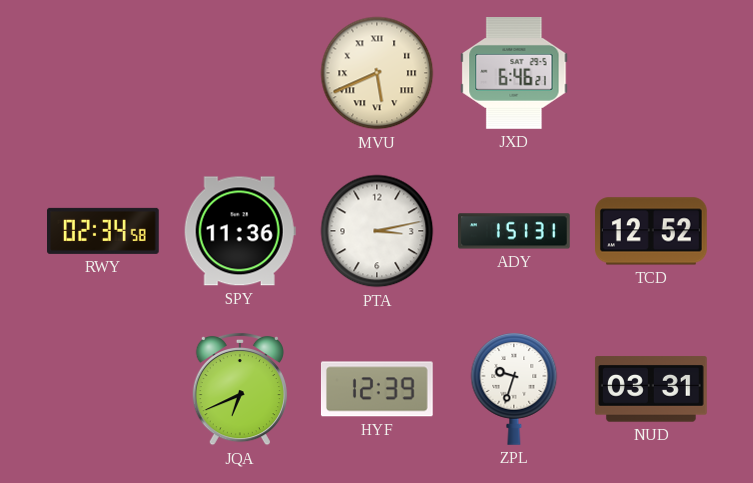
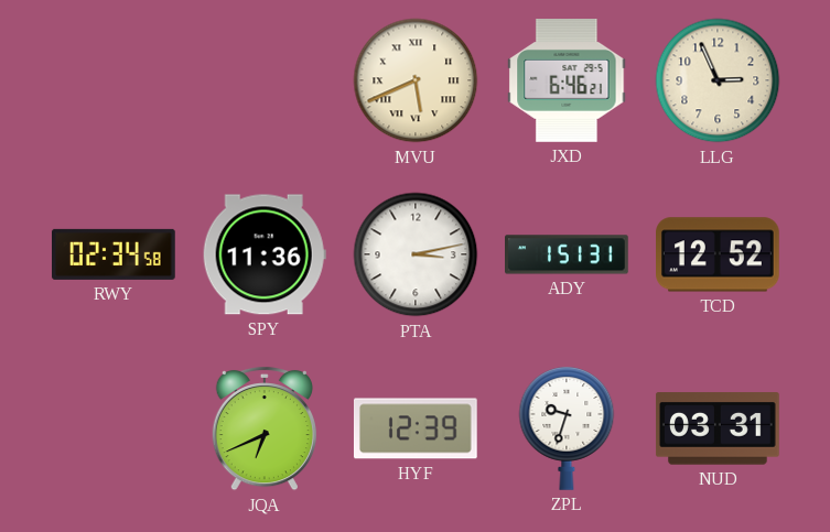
LLG: none -> 2:56 (718, 80)
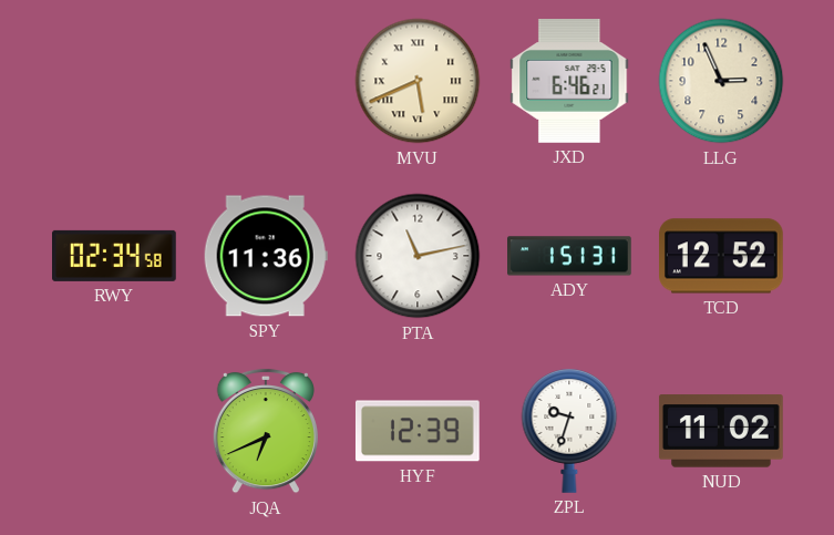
PTA: 3:13 -> 11:13 (418, 256)
NUD: 03:31 -> 11:02 (721, 431)
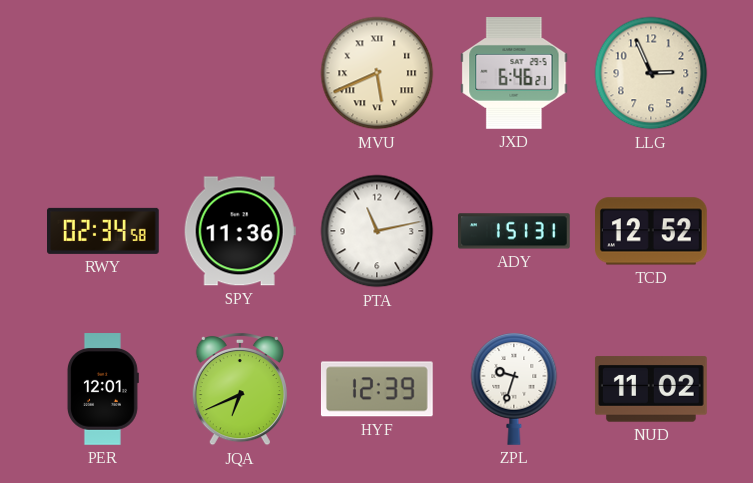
PER: none -> 12:01 (102, 389)
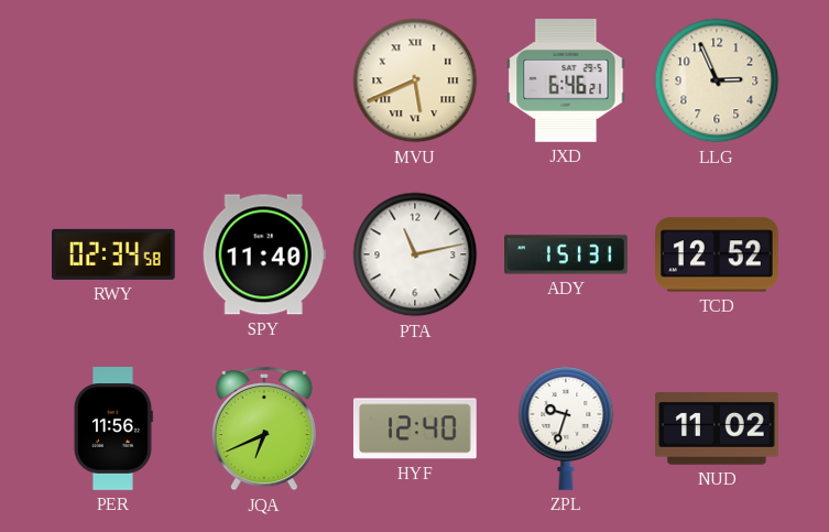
SPY: 11:36 -> 11:40 (264, 254)
PER: 12:01 -> 11:56 (112, 428)
HYF: 12:39 -> 12:40 (415, 428)
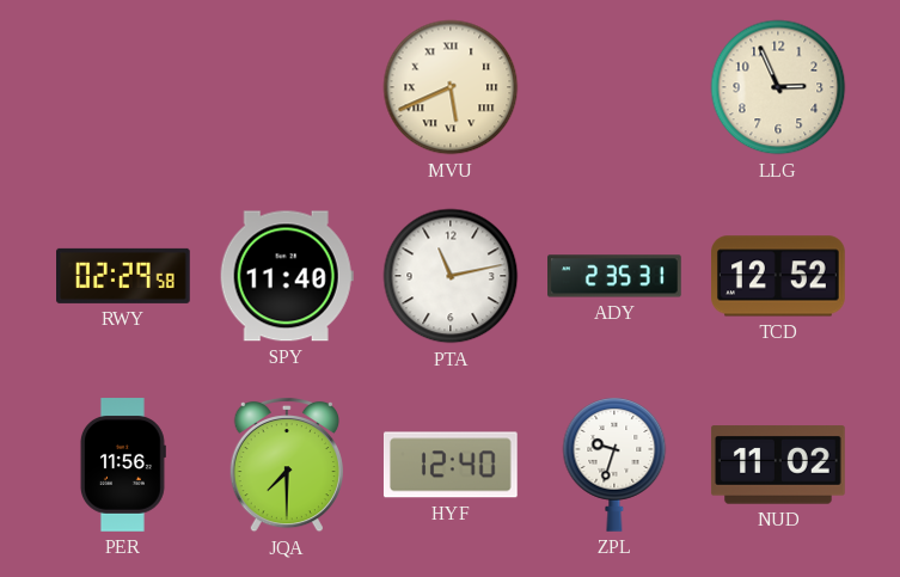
JXD: 6:46 -> none (566, 82)
RWY: 02:34 -> 02:29 (124, 276)
ADY: 1:51 -> 2:35 (616, 276)
JQA: 6:41 -> 7:30 (287, 465)
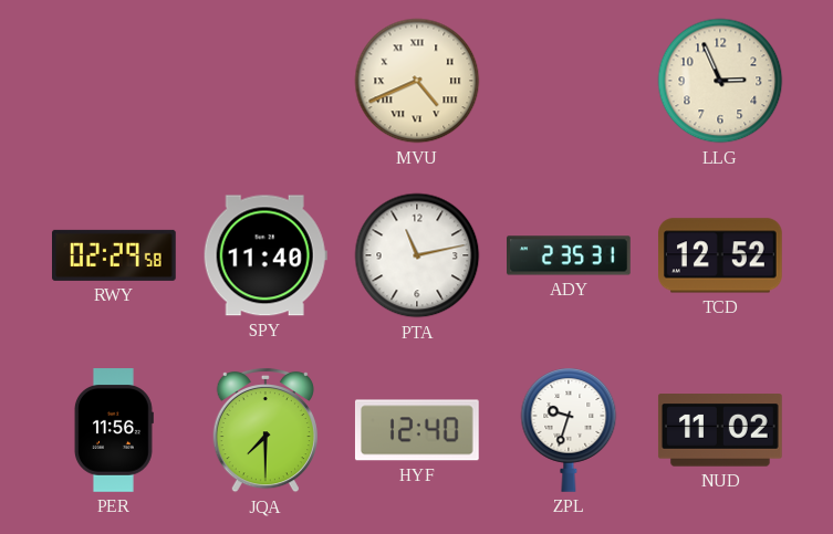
MVU: 5:41 -> 4:41 (417, 81)
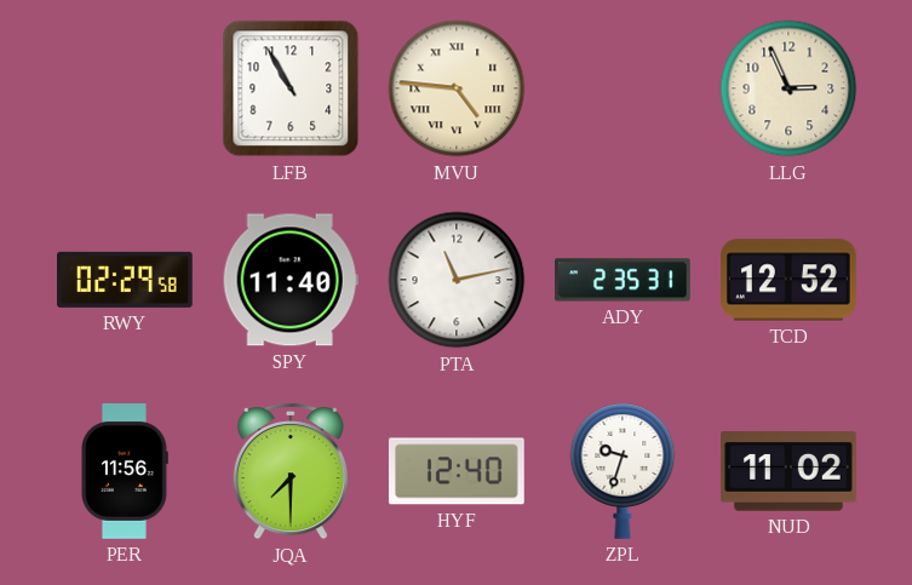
LFB: none -> 10:55 (291, 88)
MVU: 4:41 -> 4:46 (457, 88)
